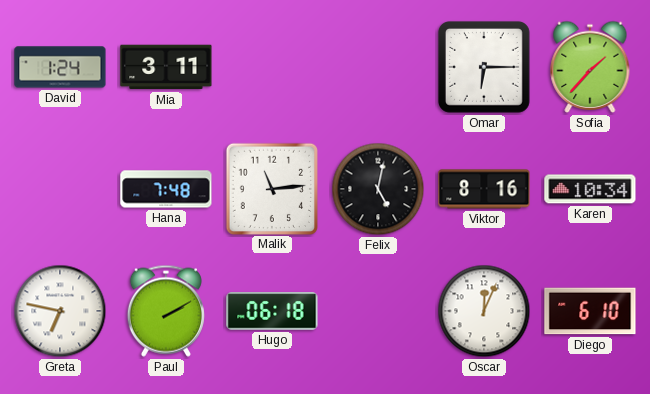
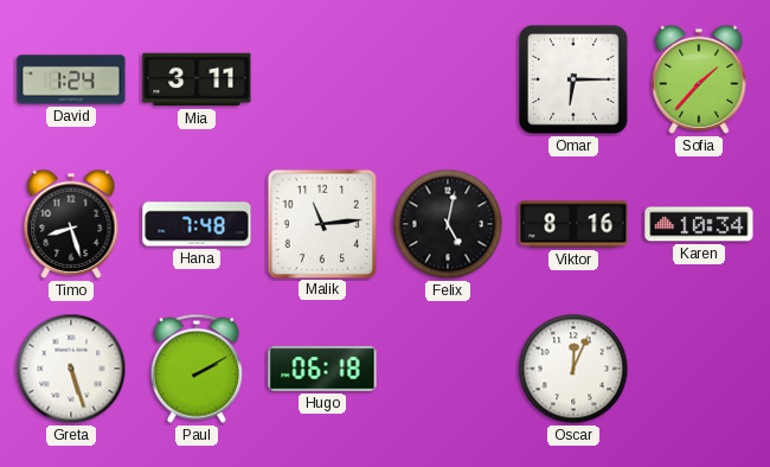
Timo: none -> 8:27 (71, 224)
Greta: 6:47 -> 5:27 (71, 369)
Diego: 6:10 -> none (590, 311)
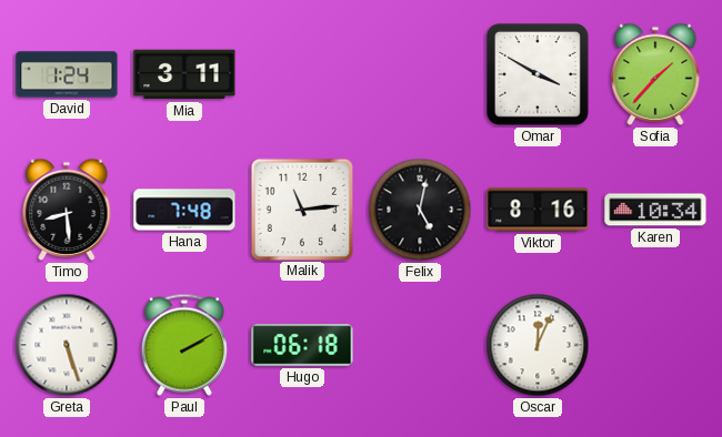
Omar: 6:15 -> 3:50 (538, 74)
Timo: 8:27 -> 8:29 (67, 210)
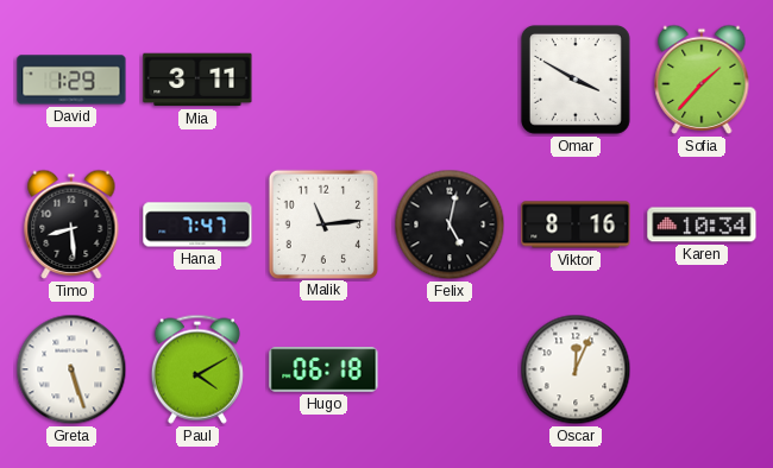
David: 1:24 -> 1:29 (71, 80)
Hana: 7:48 -> 7:47 (197, 224)
Paul: 2:10 -> 4:10 (197, 369)
